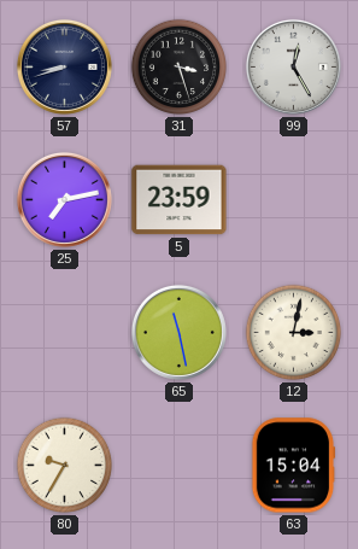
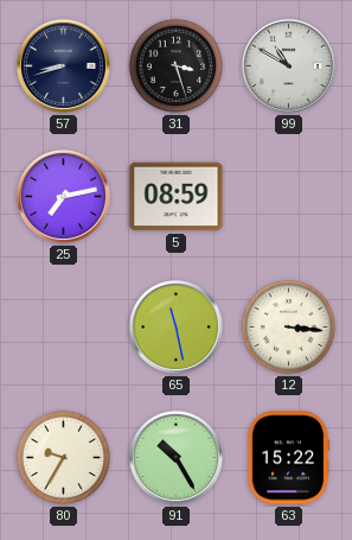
99: 12:25 -> 10:50 (288, 65)
5: 23:59 -> 08:59 (177, 197)
12: 3:02 -> 3:16 (289, 328)
91: none -> 10:25 (175, 457)
63: 15:04 -> 15:22 (288, 458)
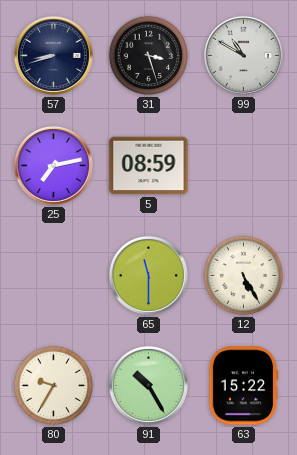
65: 11:28 -> 11:30 (148, 275)
12: 3:16 -> 5:25 (244, 276)
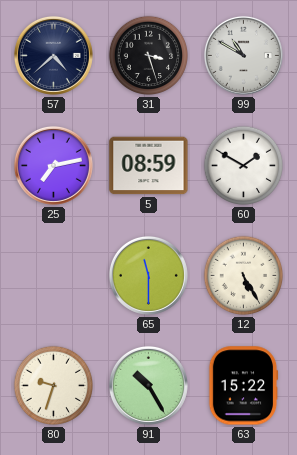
57: 8:42 -> 4:38 (53, 55)
60: none -> 1:50 (244, 166)
80: 9:35 -> 9:33 (54, 386)
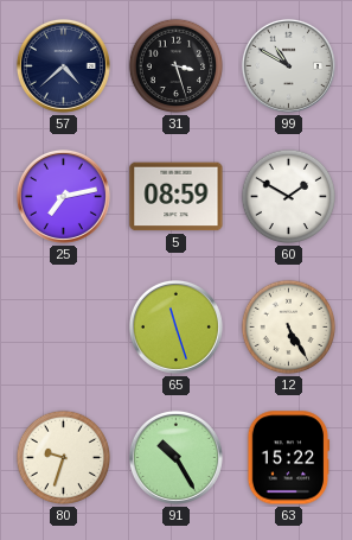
65: 11:30 -> 11:27 (175, 326)
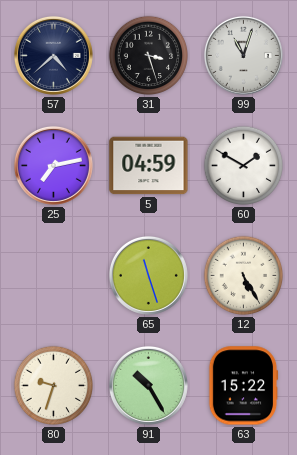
99: 10:50 -> 11:03 (243, 55)
5: 08:59 -> 04:59 (149, 166)
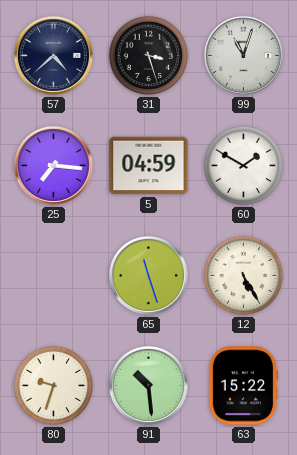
25: 7:13 -> 7:16 (53, 165)
91: 10:25 -> 10:29 (148, 385)
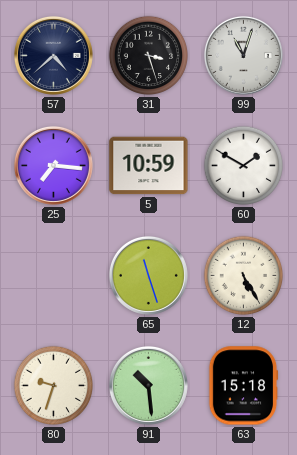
5: 04:59 -> 10:59 (149, 166)
63: 15:22 -> 15:18 (243, 386)
